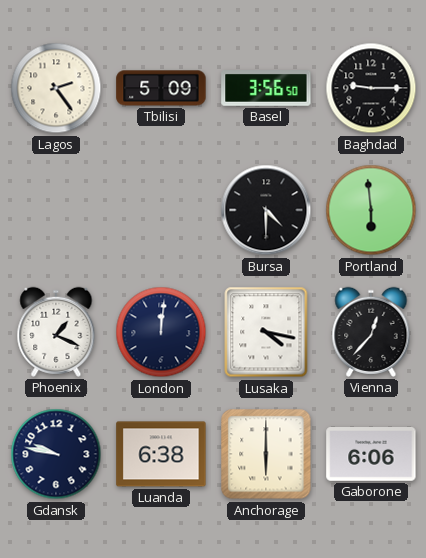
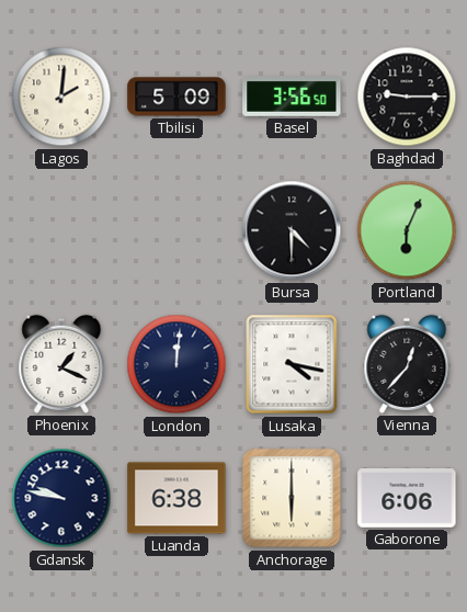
Lagos: 2:24 -> 2:01 (61, 97)
Portland: 5:59 -> 6:04 (407, 230)
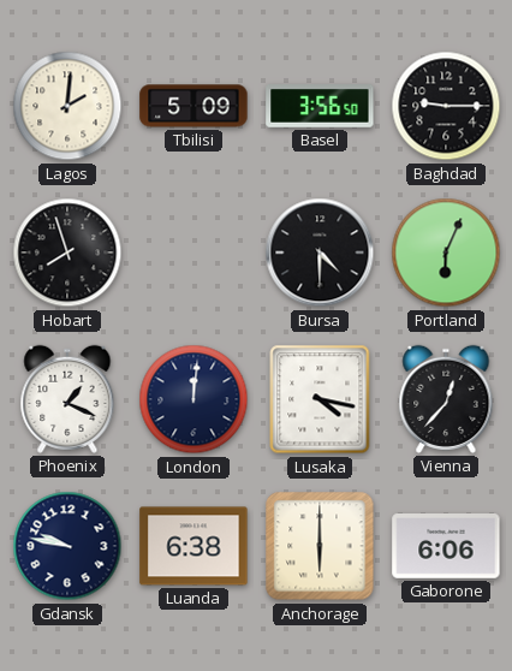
Hobart: none -> 7:57 (67, 253)
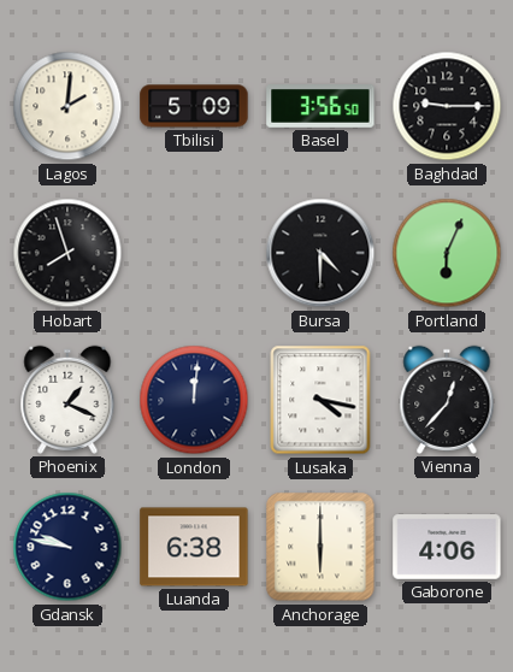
Gaborone: 6:06 -> 4:06 (447, 548)
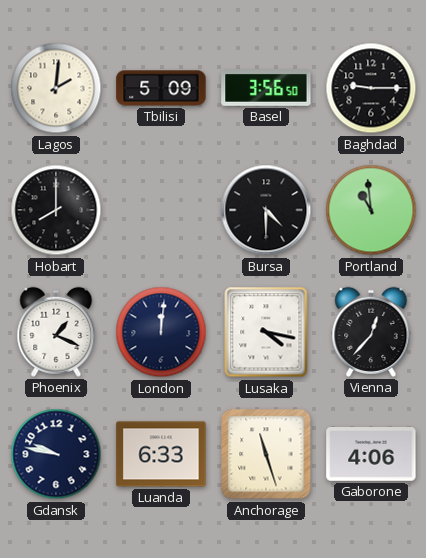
Hobart: 7:57 -> 8:00 (56, 210)
Portland: 6:04 -> 10:59 (371, 210)
Luanda: 6:38 -> 6:33 (161, 454)
Anchorage: 6:00 -> 11:27 (266, 454)
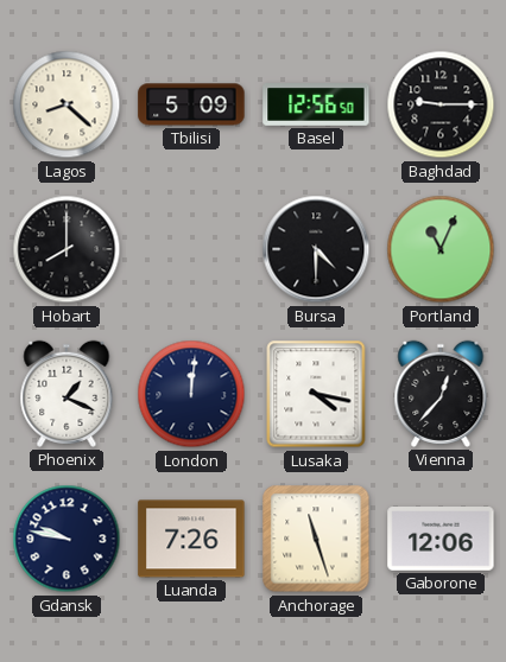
Lagos: 2:01 -> 8:22 (67, 104)
Basel: 3:56 -> 12:56 (316, 106)
Portland: 10:59 -> 11:04 (441, 249)
Luanda: 6:33 -> 7:26 (191, 539)
Gaborone: 4:06 -> 12:06 (441, 540)
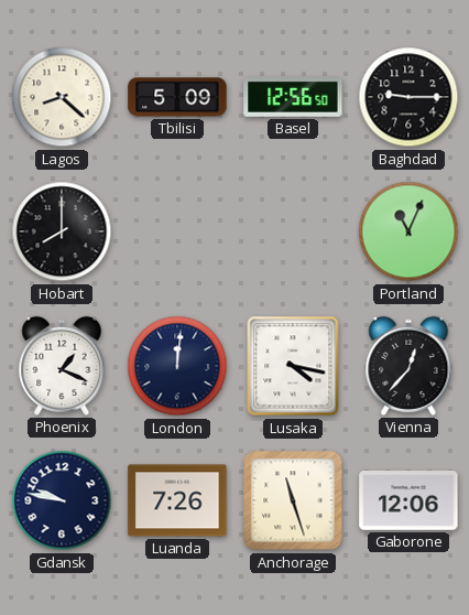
Bursa: 4:30 -> none (316, 249)
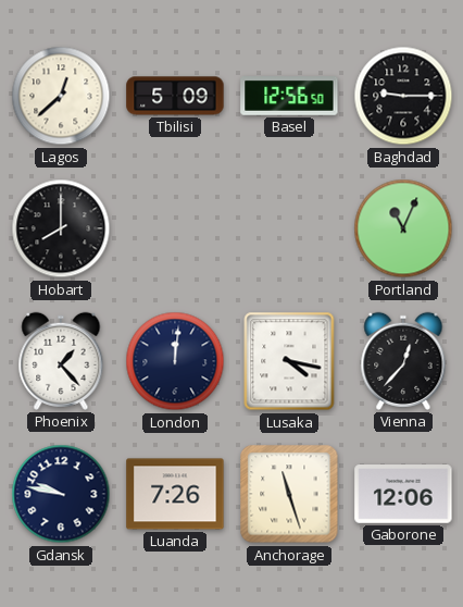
Lagos: 8:22 -> 12:38 (61, 96)
Phoenix: 1:19 -> 1:23 (61, 361)
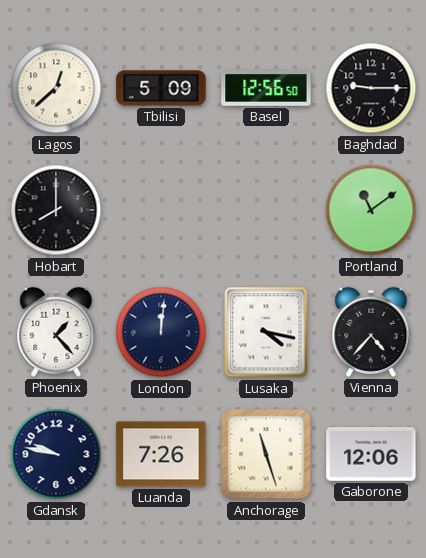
Portland: 11:04 -> 11:09 (371, 210)
Vienna: 12:37 -> 4:37 (371, 332)
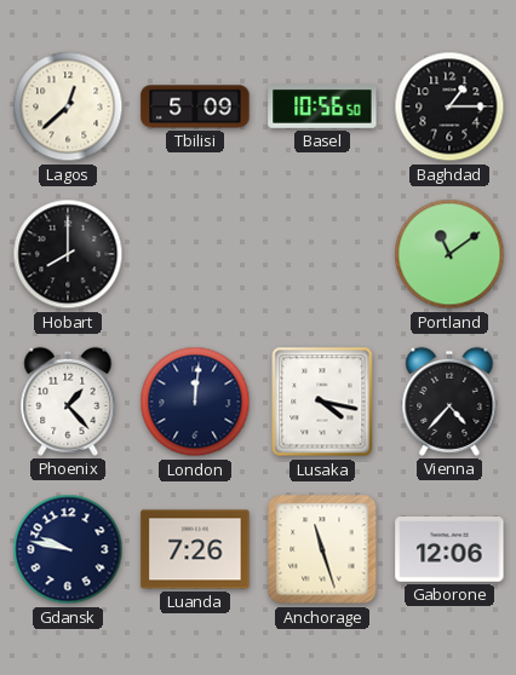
Basel: 12:56 -> 10:56 (322, 108)
Baghdad: 9:15 -> 1:15 (449, 106)
